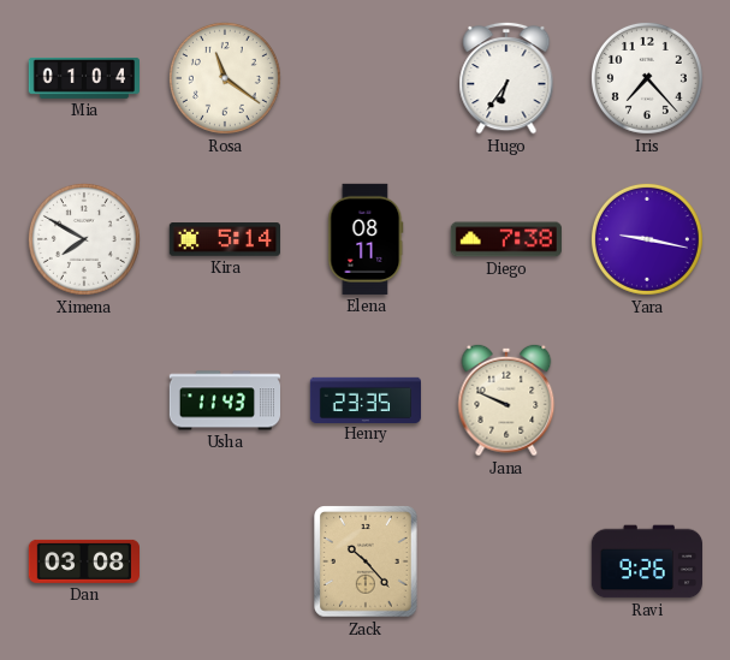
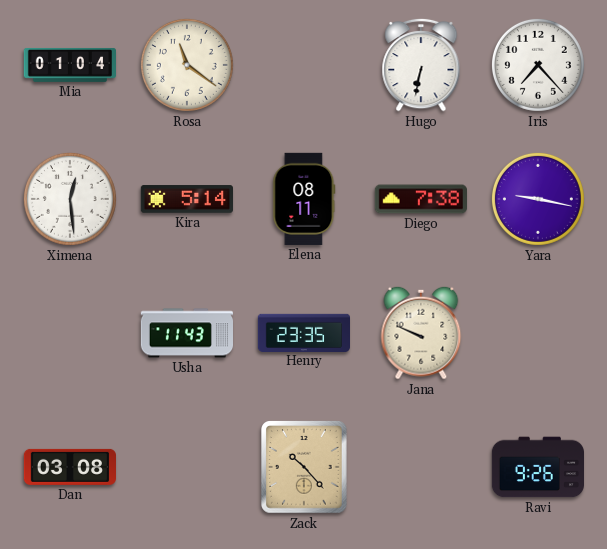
Hugo: 6:36 -> 6:32 (421, 65)
Ximena: 7:50 -> 12:29 (70, 199)
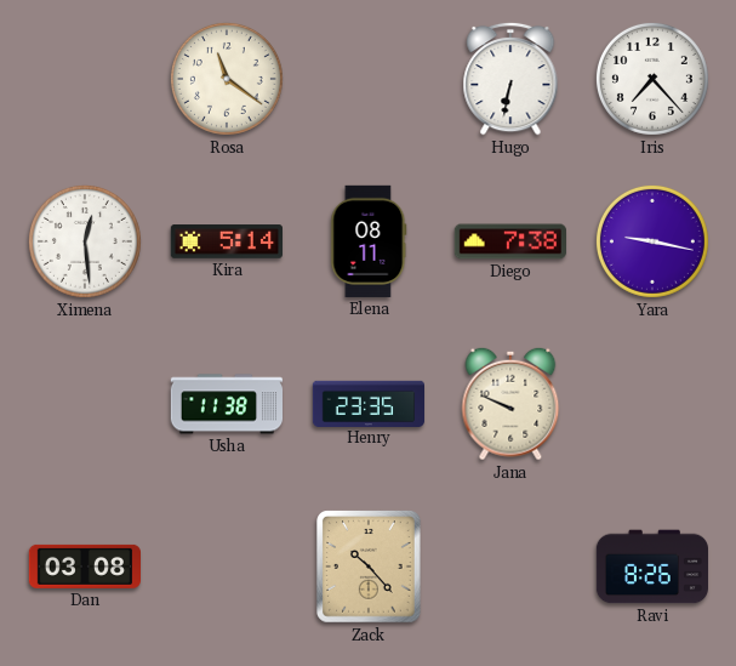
Mia: 01:04 -> none (69, 65)
Usha: 11:43 -> 11:38 (226, 404)
Ravi: 9:26 -> 8:26 (651, 567)
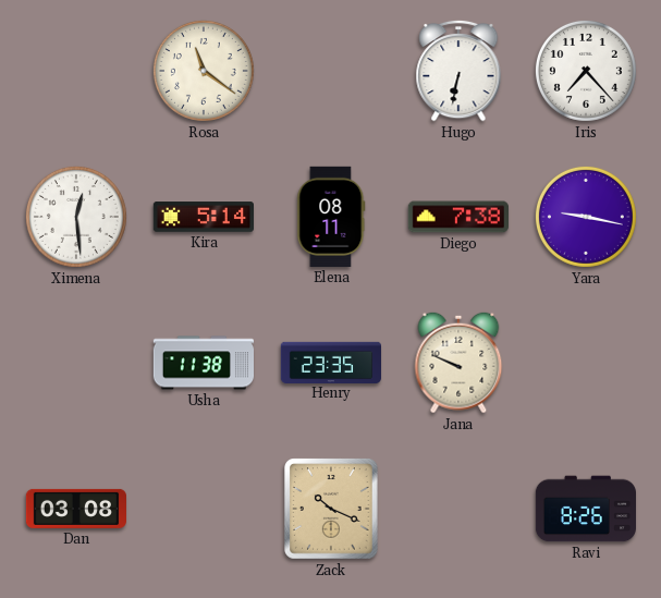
Zack: 10:23 -> 10:19 (332, 509)
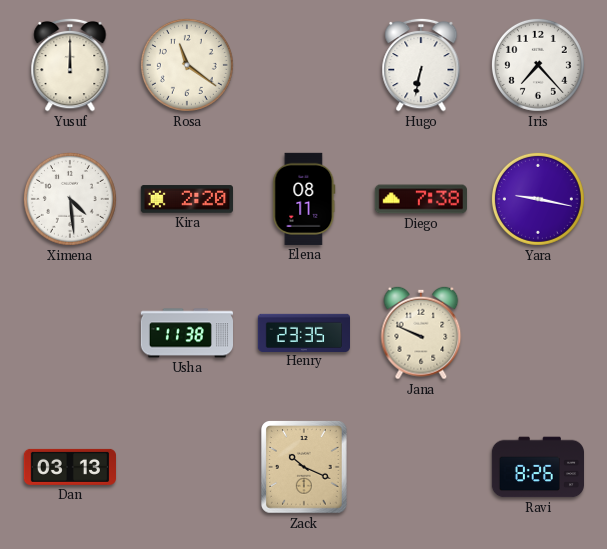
Yusuf: none -> 12:00 (70, 65)
Ximena: 12:29 -> 4:29 (70, 199)
Kira: 5:14 -> 2:20 (186, 199)
Dan: 03:08 -> 03:13 (69, 467)
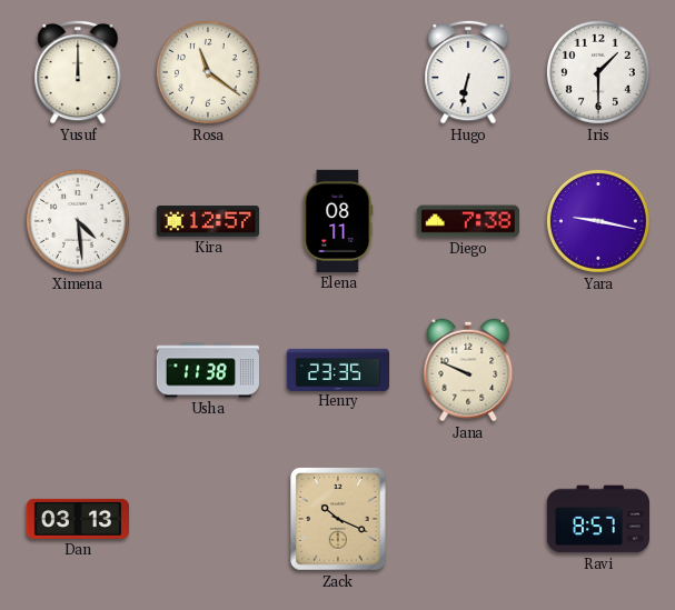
Iris: 7:23 -> 1:30 (598, 72)
Kira: 2:20 -> 12:57 (207, 221)
Ravi: 8:26 -> 8:57 (597, 519)
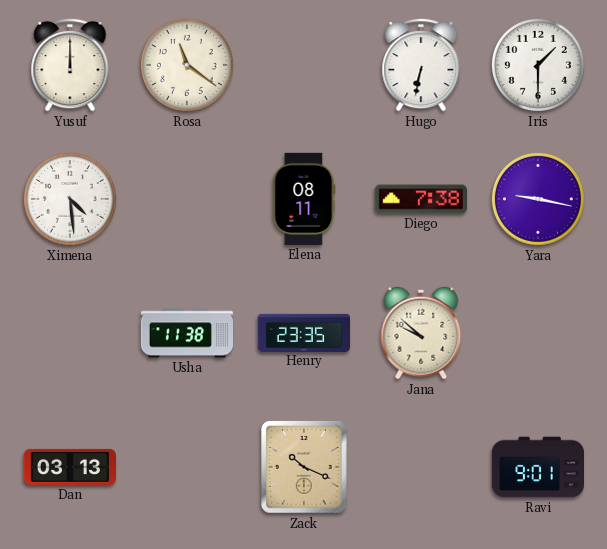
Kira: 12:57 -> none (207, 221)
Jana: 9:49 -> 9:52 (421, 333)
Ravi: 8:57 -> 9:01 (537, 467)
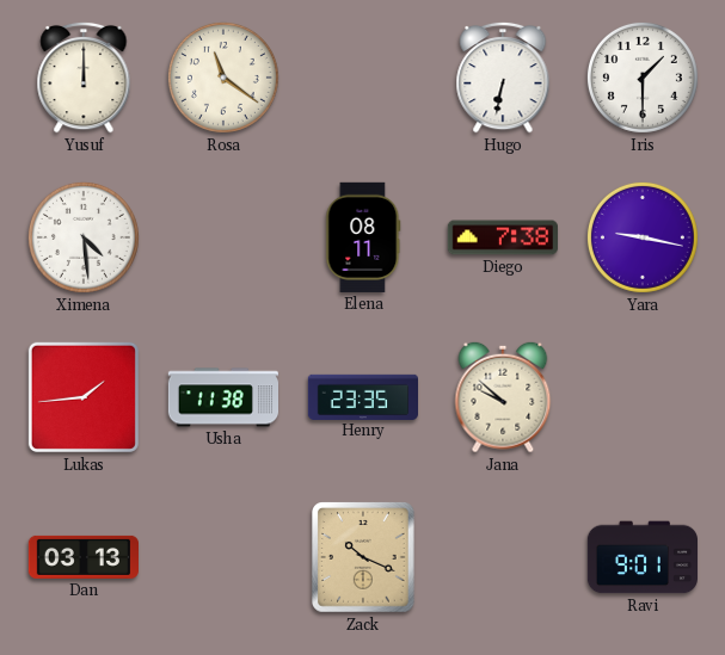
Lukas: none -> 1:44 (84, 397)
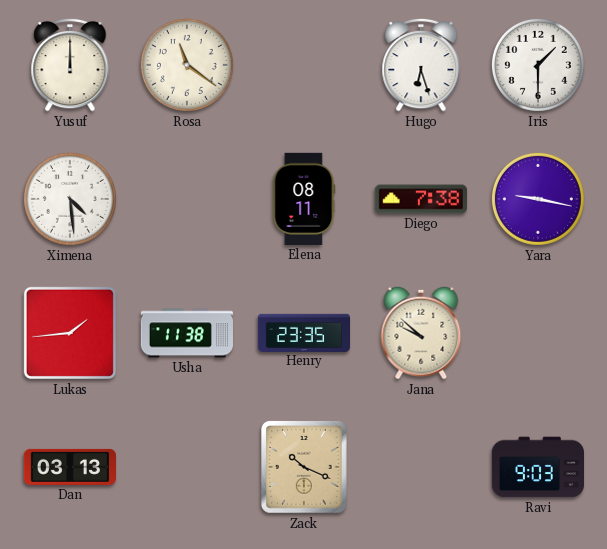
Hugo: 6:32 -> 6:27 (421, 65)
Ravi: 9:01 -> 9:03 (537, 467)
